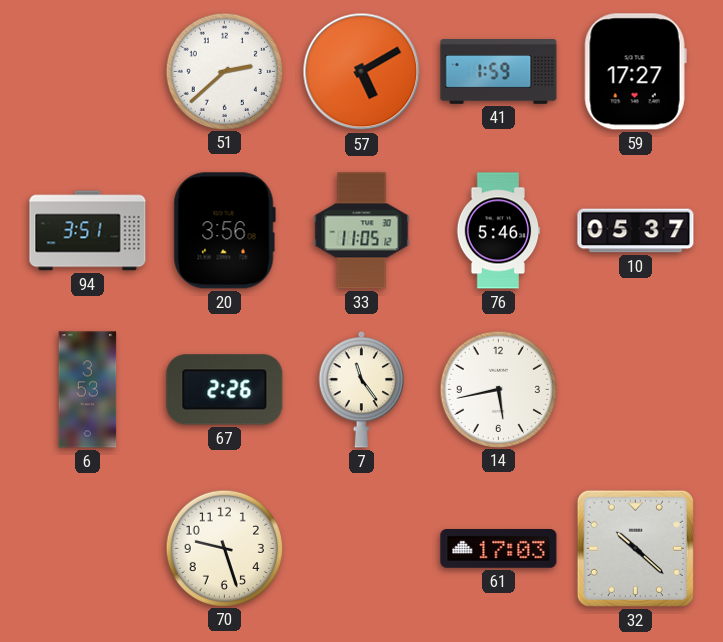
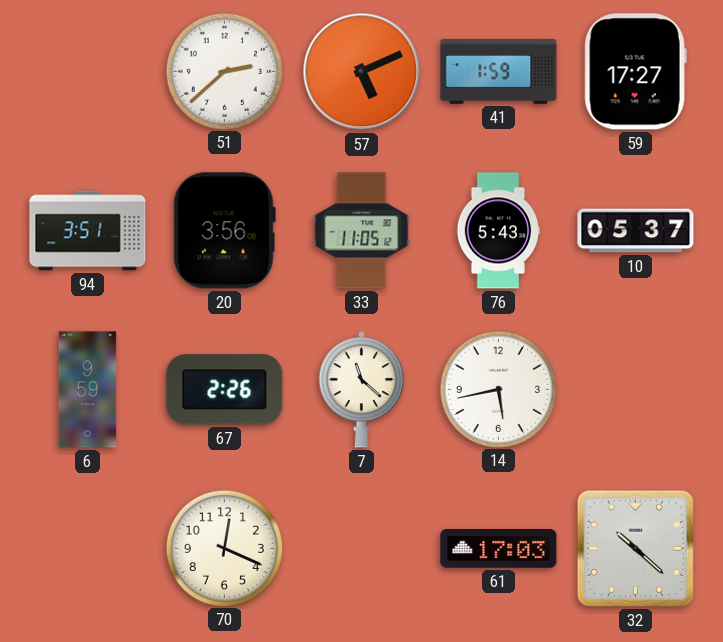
57: 5:10 -> 5:11 (362, 72)
76: 5:46 -> 5:43 (498, 231)
6: 3:53 -> 9:59 (88, 390)
7: 11:24 -> 11:22 (362, 389)
70: 9:27 -> 12:19 (224, 548)
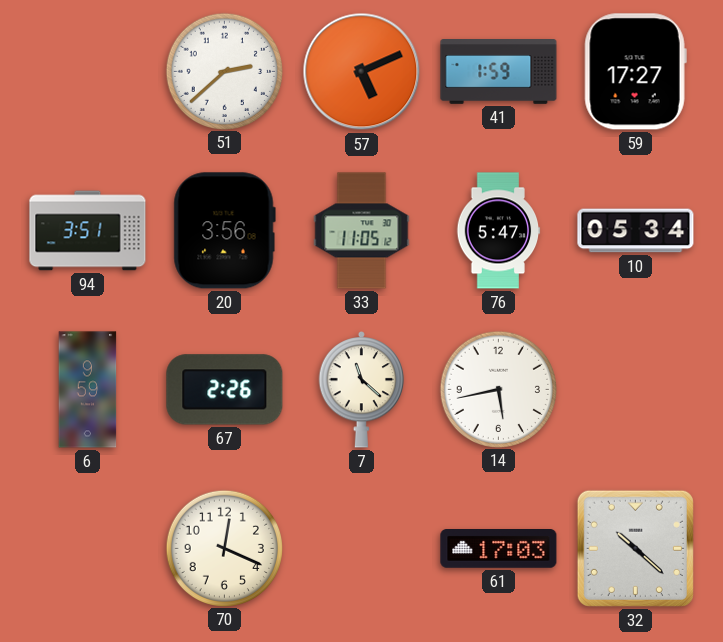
76: 5:43 -> 5:47 (498, 231)
10: 05:37 -> 05:34 (636, 231)
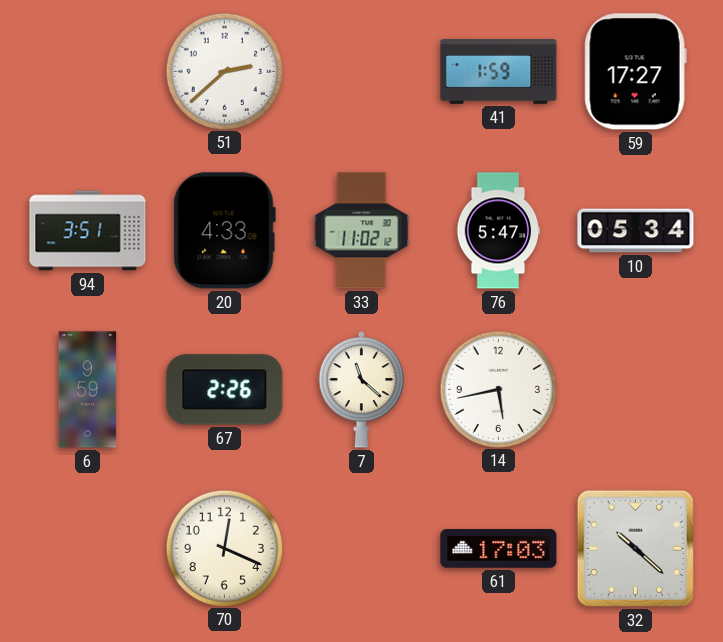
57: 5:11 -> none (362, 72)
20: 3:56 -> 4:33 (224, 231)
33: 11:05 -> 11:02 (362, 231)
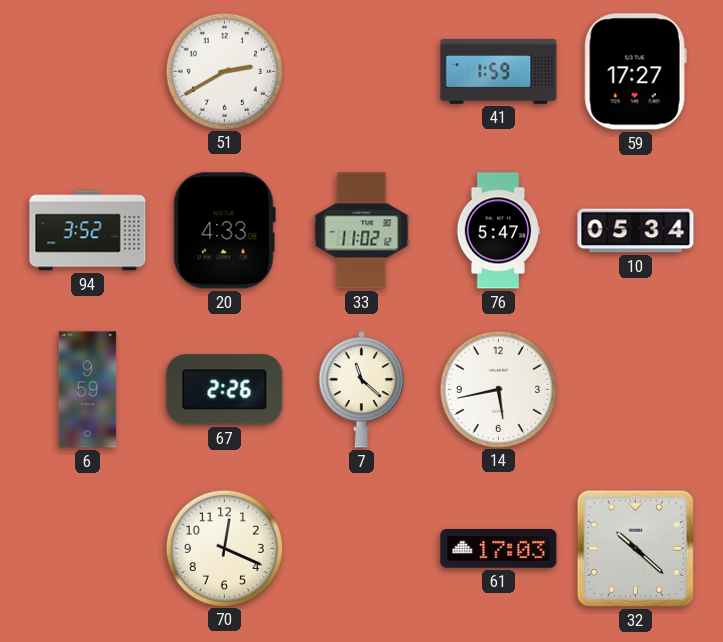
51: 2:38 -> 2:40 (224, 71)
94: 3:51 -> 3:52 (88, 231)
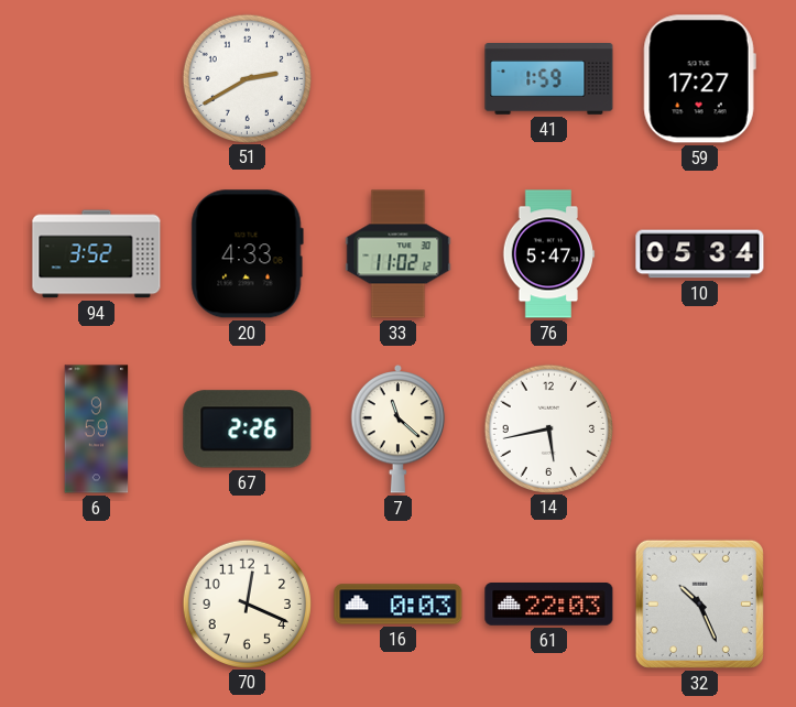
16: none -> 0:03 (399, 605)
61: 17:03 -> 22:03 (549, 605)
32: 10:22 -> 10:26 (699, 603)
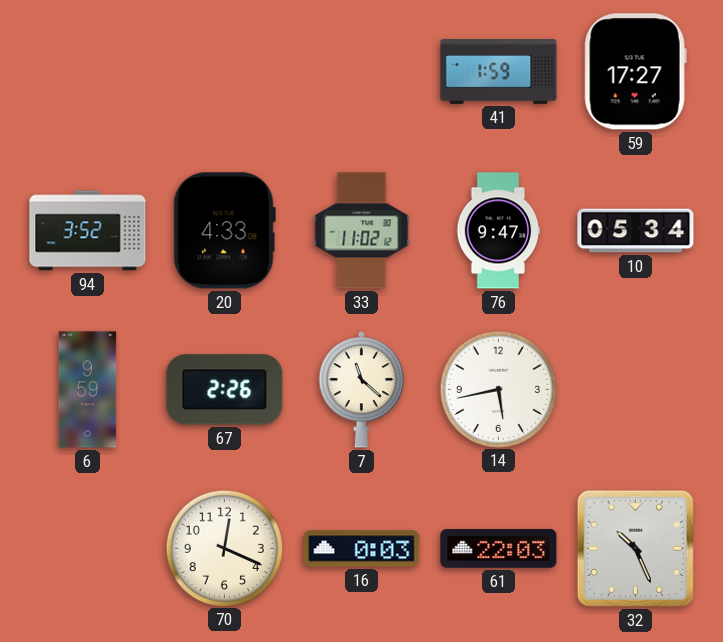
51: 2:40 -> none (247, 78)
76: 5:47 -> 9:47 (498, 231)
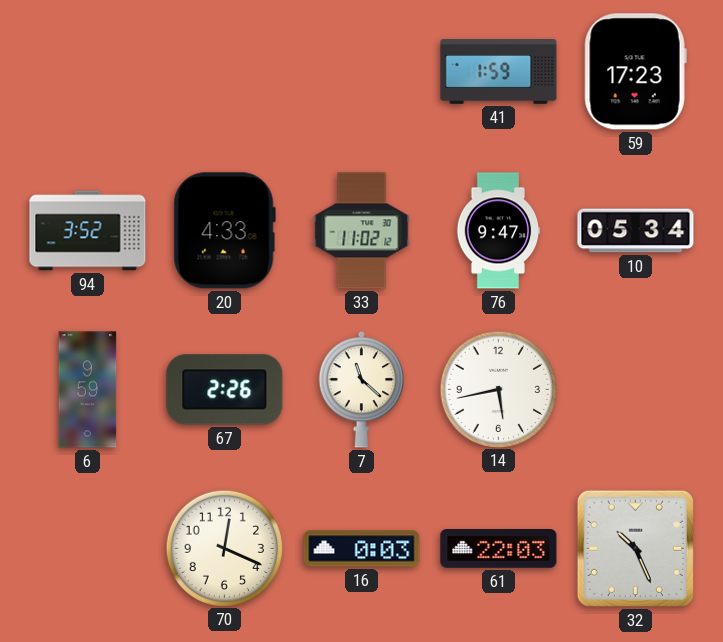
59: 17:27 -> 17:23 (635, 72)
